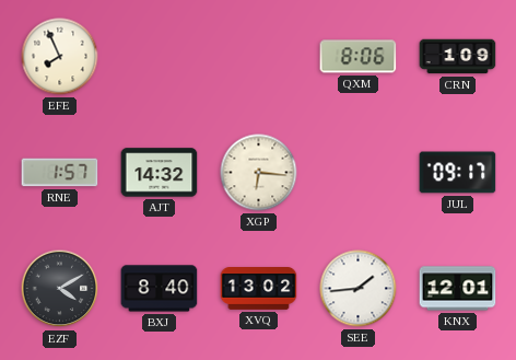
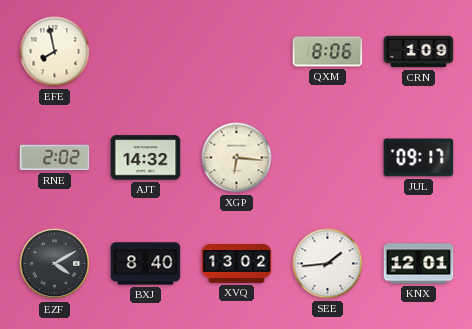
EFE: 7:56 -> 7:58 (55, 52)
RNE: 1:57 -> 2:02 (55, 158)
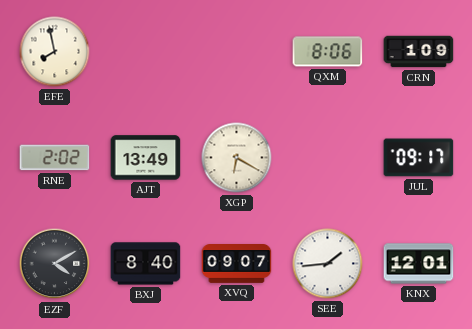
AJT: 14:32 -> 13:49 (146, 158)
XGP: 6:16 -> 6:20 (237, 158)
XVQ: 13:02 -> 09:07 (237, 264)
